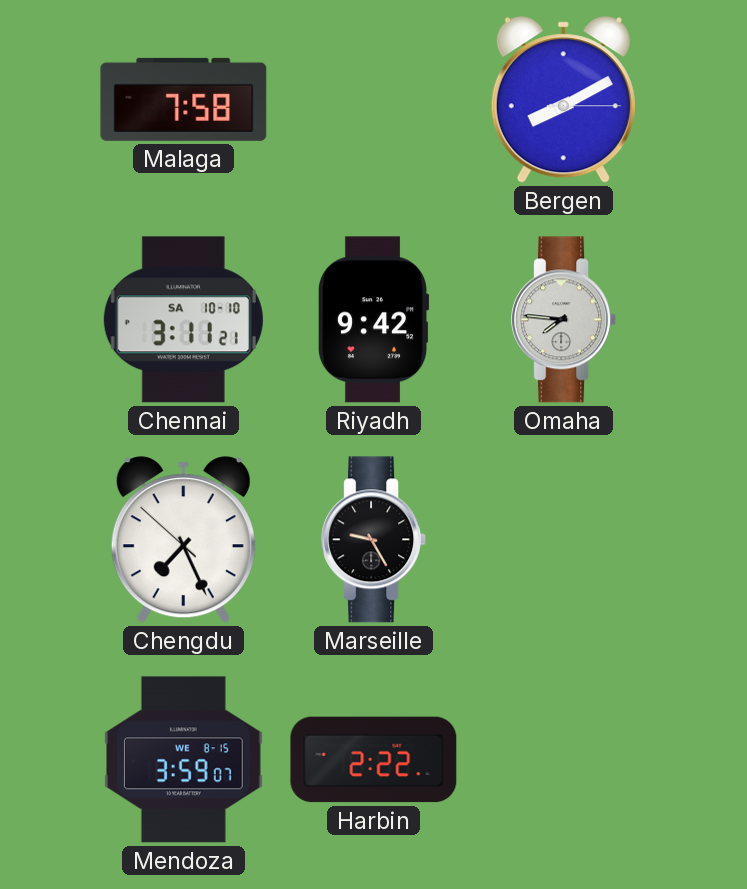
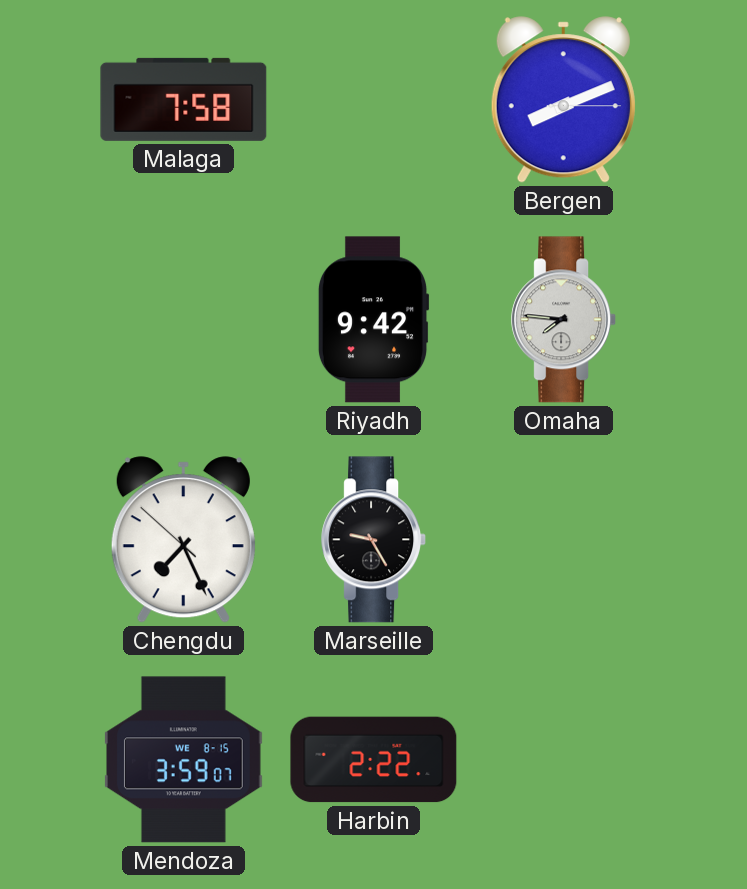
Bergen: 8:10 -> 8:11 (563, 100)
Chennai: 3:11 -> none (183, 320)
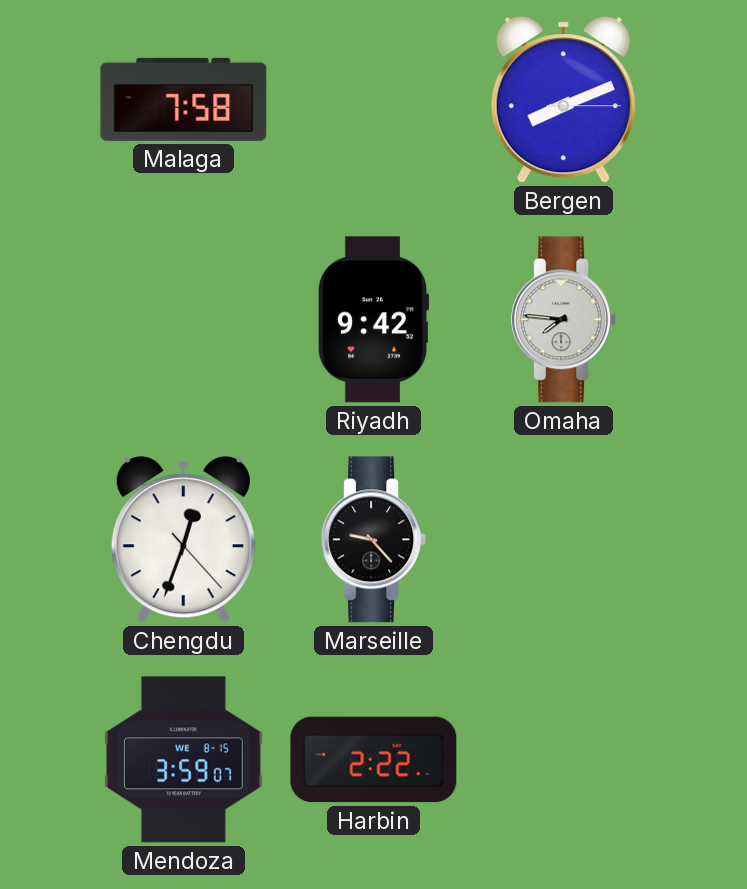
Chengdu: 7:25 -> 12:33 (183, 540)
Marseille: 9:25 -> 9:23 (374, 540)
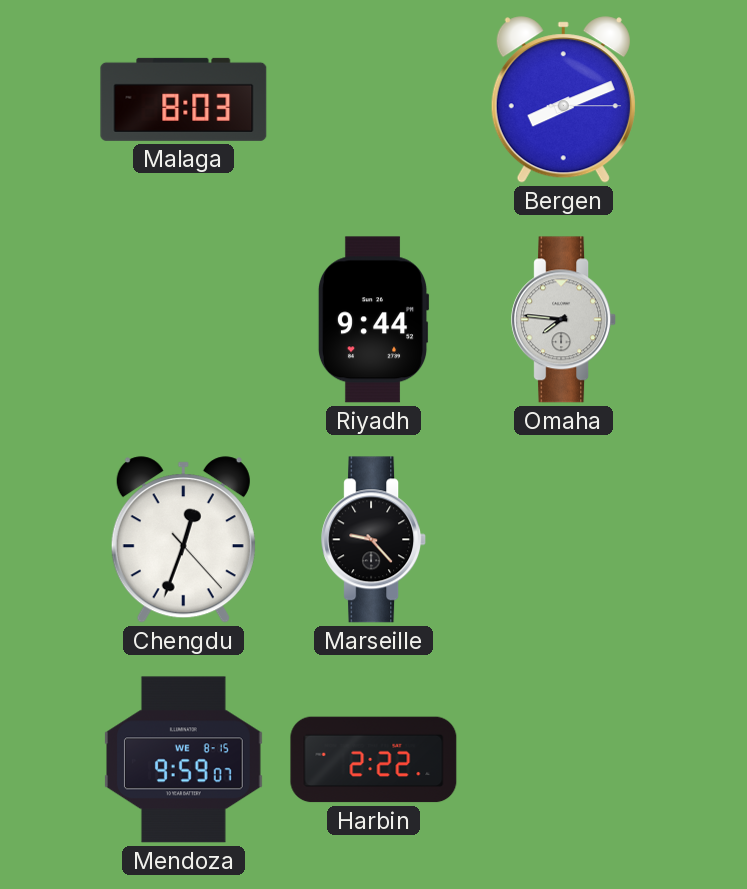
Malaga: 7:58 -> 8:03 (184, 99)
Riyadh: 9:42 -> 9:44 (373, 320)
Mendoza: 3:59 -> 9:59 (184, 760)
